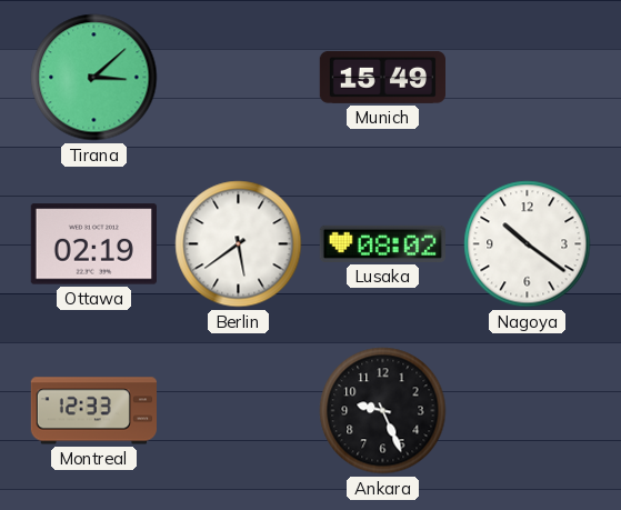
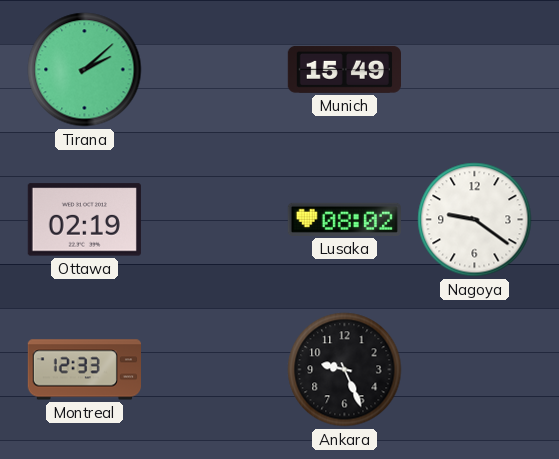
Tirana: 3:08 -> 2:08 (85, 70)
Berlin: 5:39 -> none (239, 244)
Nagoya: 10:21 -> 9:21 (475, 220)
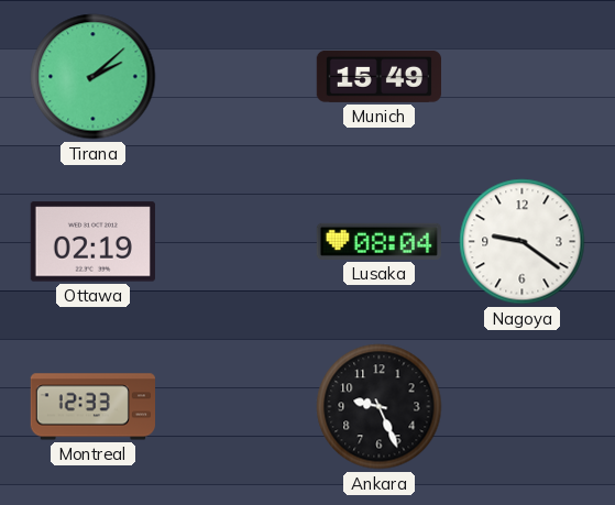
Lusaka: 08:02 -> 08:04 (378, 241)
